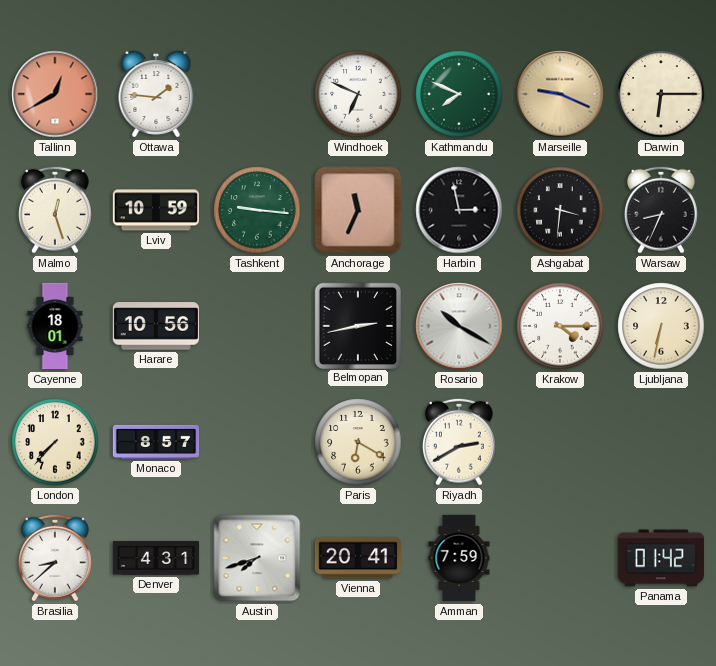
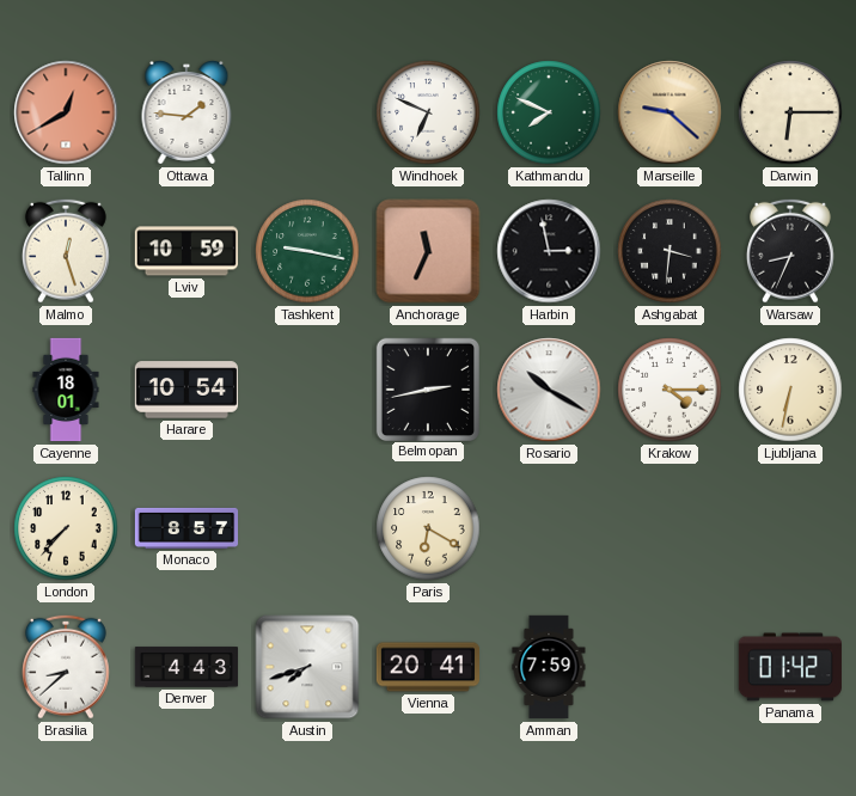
Marseille: 9:19 -> 9:22 (669, 112)
Tashkent: 9:16 -> 9:17 (307, 251)
Harare: 10:56 -> 10:54 (185, 390)
Riyadh: 2:40 -> none (459, 442)
Denver: 4:31 -> 4:43 (187, 667)
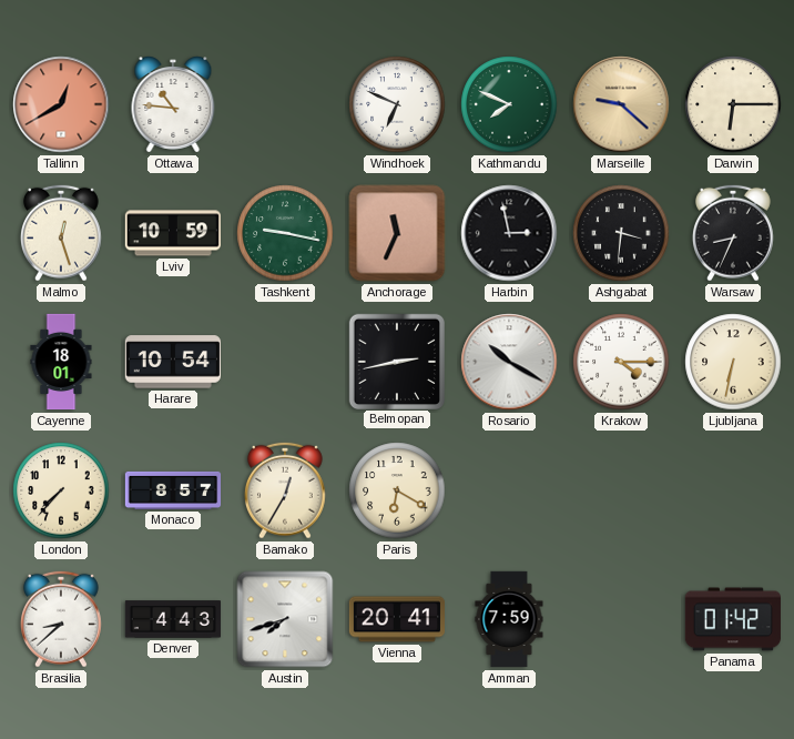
Ottawa: 1:46 -> 10:46 (173, 104)
Bamako: none -> 12:35 (285, 490)
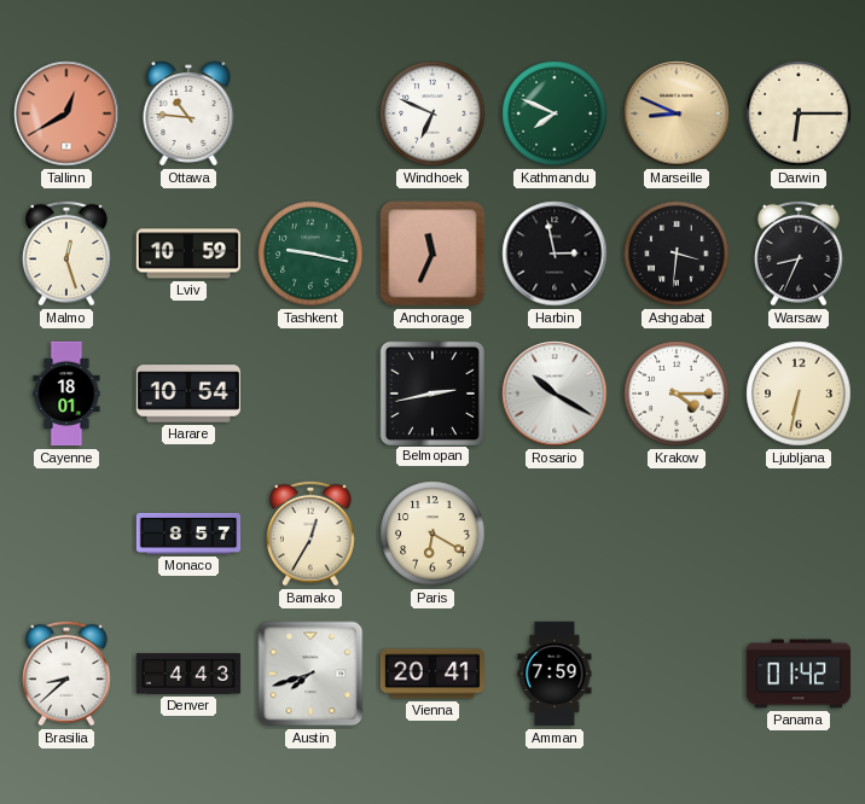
Marseille: 9:22 -> 8:49 (677, 113)
London: 7:37 -> none (61, 490)
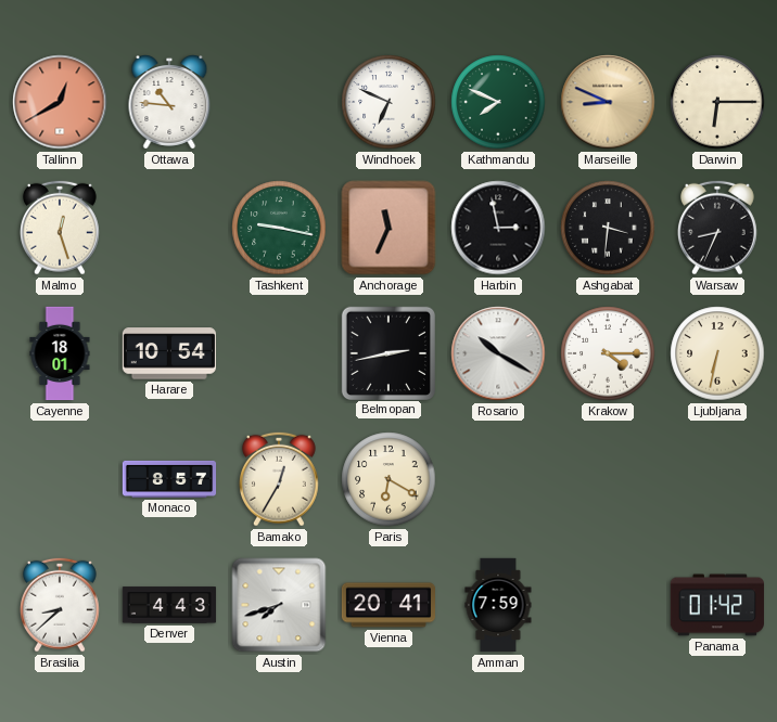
Lviv: 10:59 -> none (187, 254)
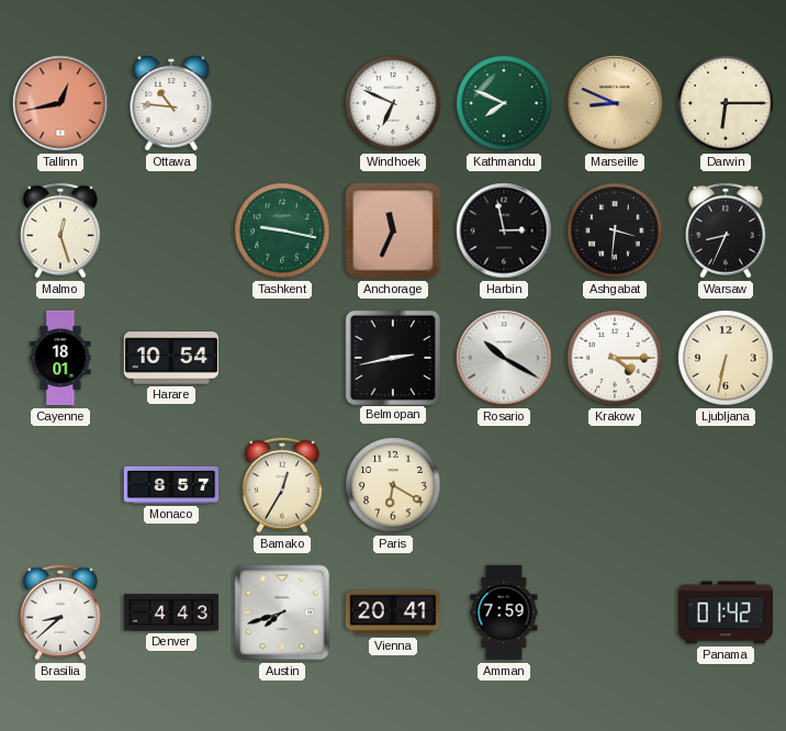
Tallinn: 12:40 -> 12:43 (60, 103)
